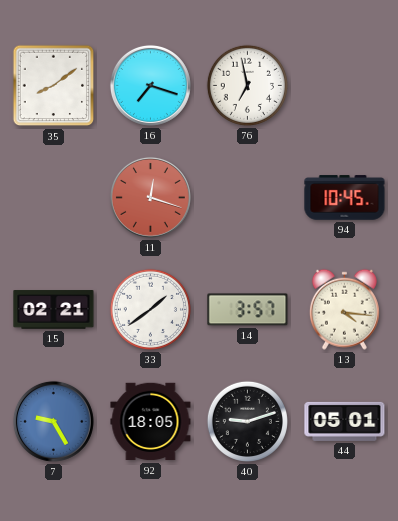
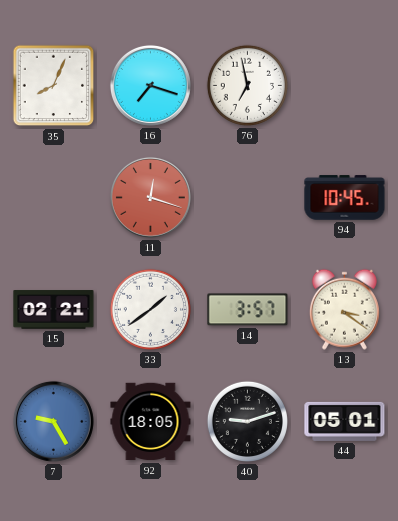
35: 8:09 -> 8:04 (54, 86)
13: 4:16 -> 3:21 (344, 309)
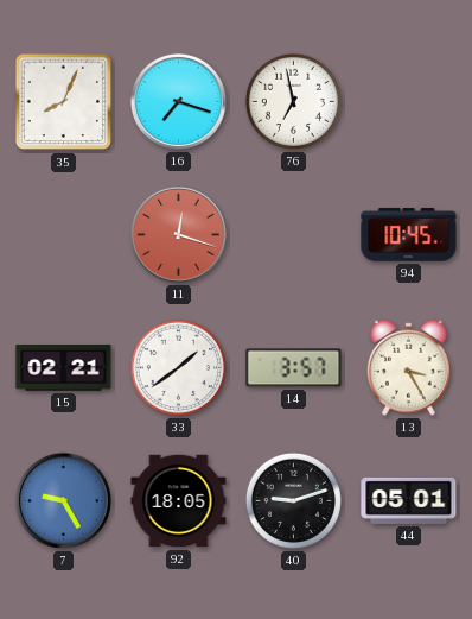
13: 3:21 -> 3:25 (408, 367)
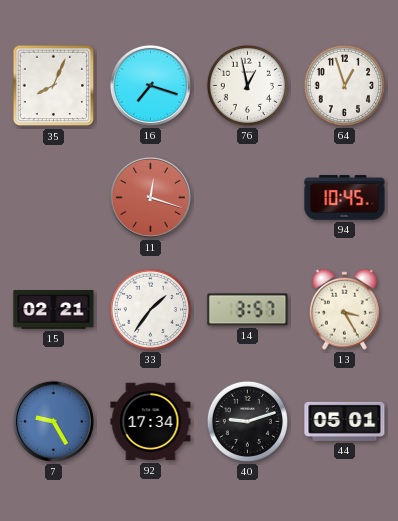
76: 6:58 -> 12:58 (247, 85)
64: none -> 12:57 (344, 85)
33: 1:39 -> 1:36 (150, 309)
92: 18:05 -> 17:34 (151, 422)
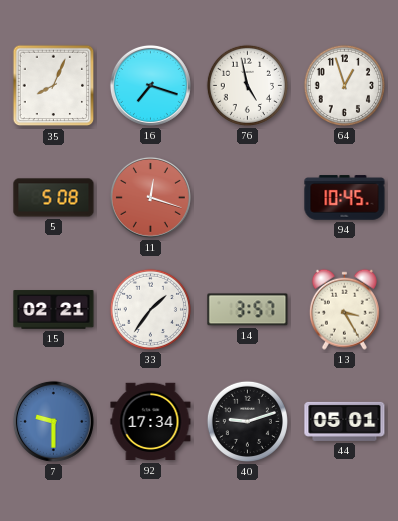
76: 12:58 -> 4:58 (247, 85)
5: none -> 5:08 (54, 198)
7: 9:25 -> 9:30 (53, 421)
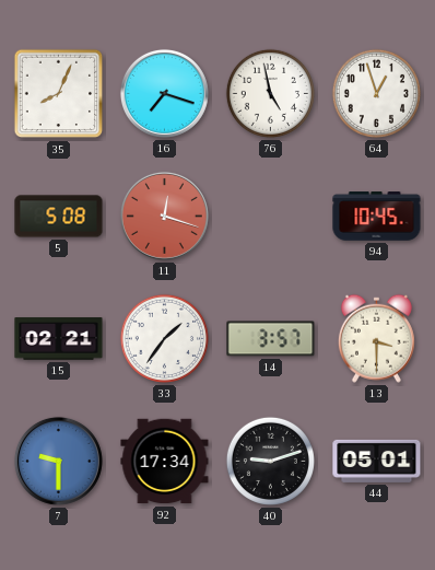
13: 3:25 -> 3:30 (376, 338)
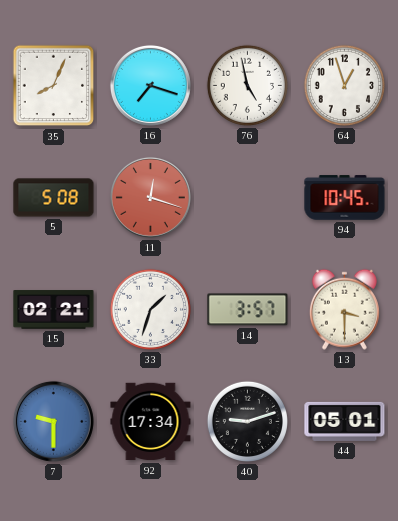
33: 1:36 -> 1:33 (150, 309)
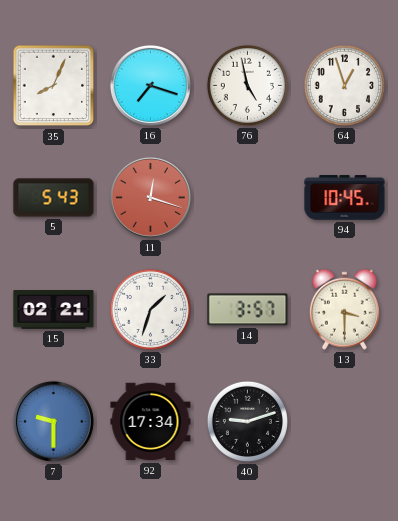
5: 5:08 -> 5:43 (54, 198)
44: 05:01 -> none (345, 421)
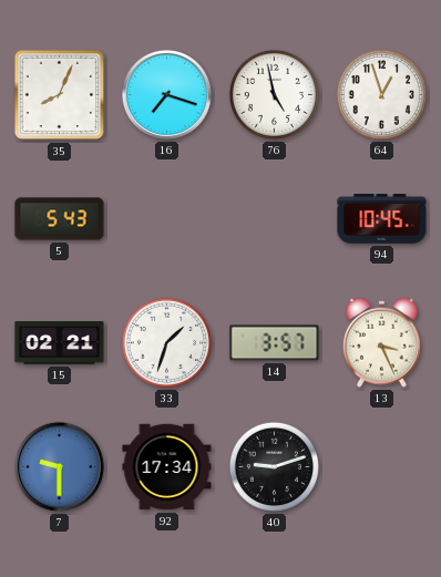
11: 12:18 -> none (150, 197)
13: 3:30 -> 3:26 (381, 342)
